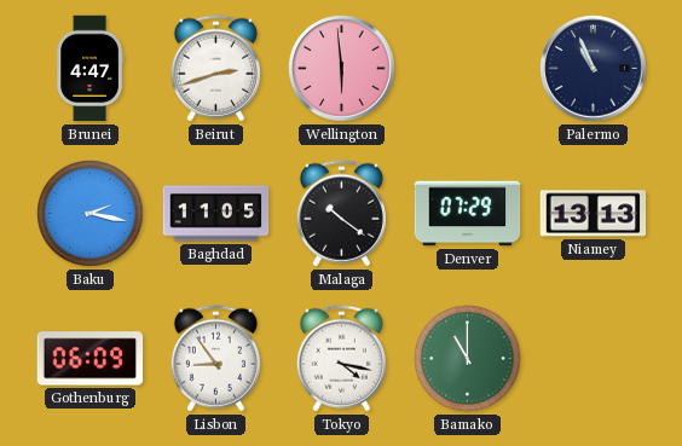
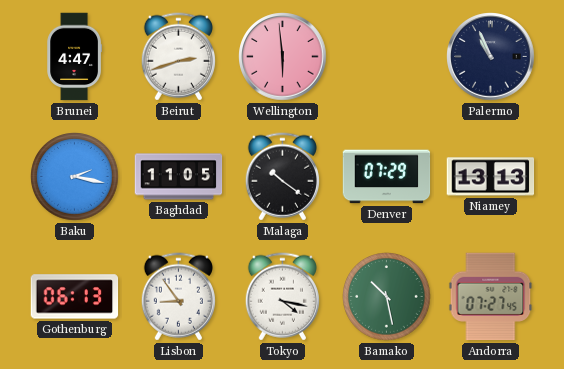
Gothenburg: 06:09 -> 06:13 (75, 297)
Bamako: 11:00 -> 10:28 (387, 297)
Andorra: none -> 07:27 (491, 297)
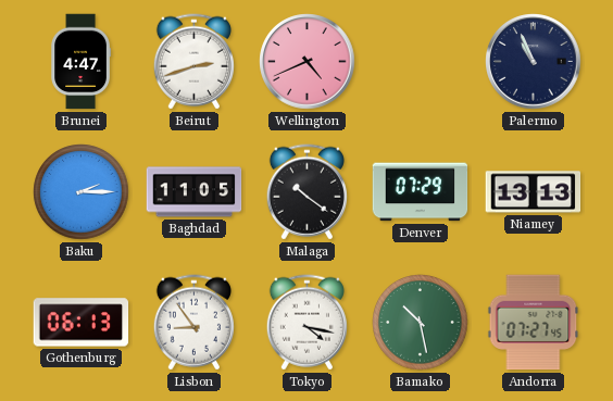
Wellington: 5:59 -> 4:41 (308, 62)
Baku: 2:17 -> 2:15 (82, 192)
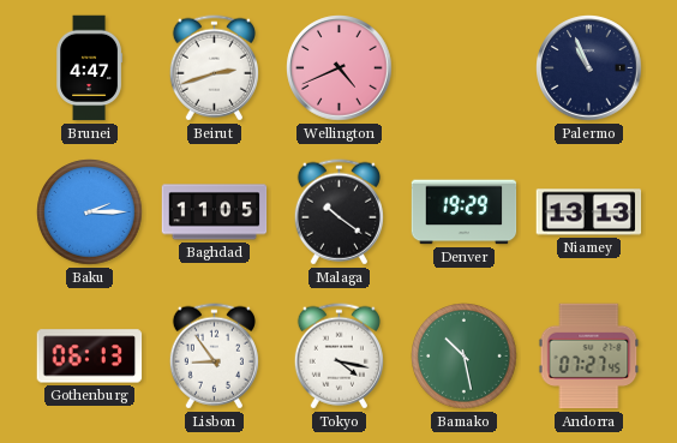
Denver: 07:29 -> 19:29 (465, 212)
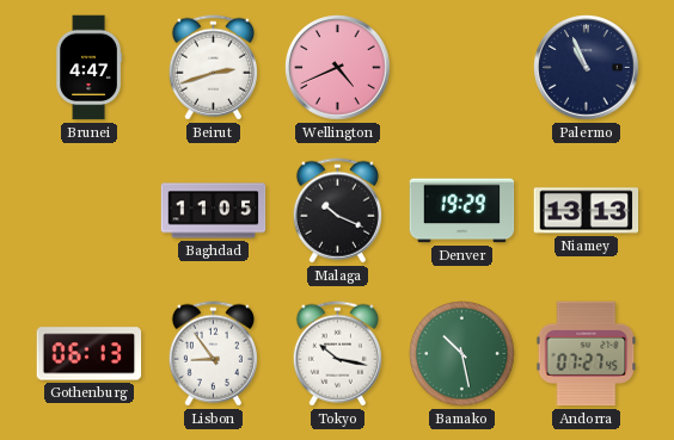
Baku: 2:15 -> none (90, 212)
Malaga: 10:21 -> 10:19 (337, 211)
Tokyo: 4:17 -> 10:17 (337, 354)
